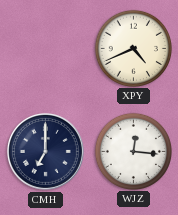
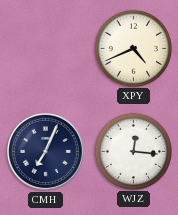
CMH: 7:00 -> 7:04 (45, 151)
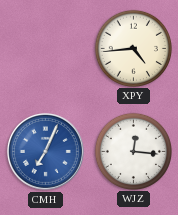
XPY: 4:41 -> 4:44 (133, 48)
CMH dial: navy -> blue (45, 151)
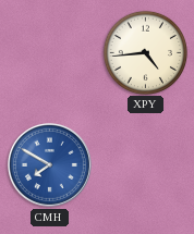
CMH: 7:04 -> 7:50 (49, 164)
WJZ: 12:16 -> none (133, 151)
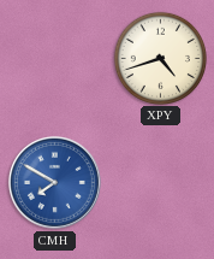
XPY: 4:44 -> 4:42 (160, 58)
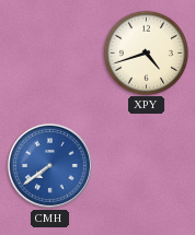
CMH: 7:50 -> 7:39 (49, 165)
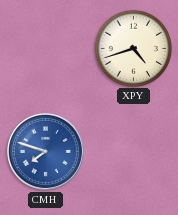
CMH: 7:39 -> 7:48 (45, 151)
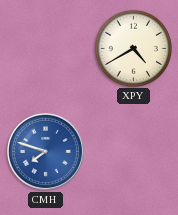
XPY: 4:42 -> 4:40 (133, 48)
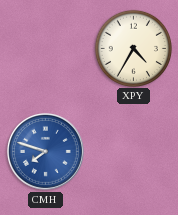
XPY: 4:40 -> 4:35 (133, 48)
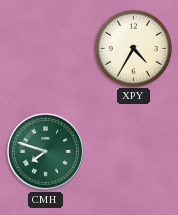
CMH dial: blue -> green (45, 151)
